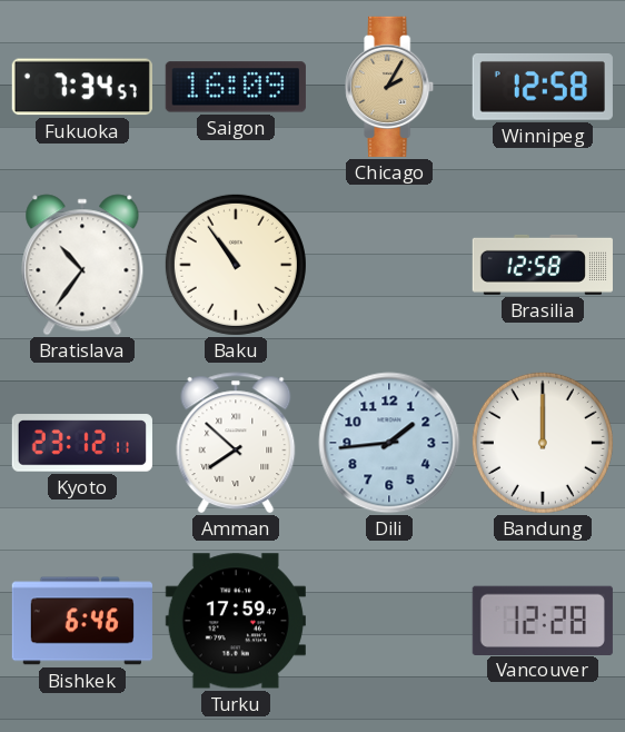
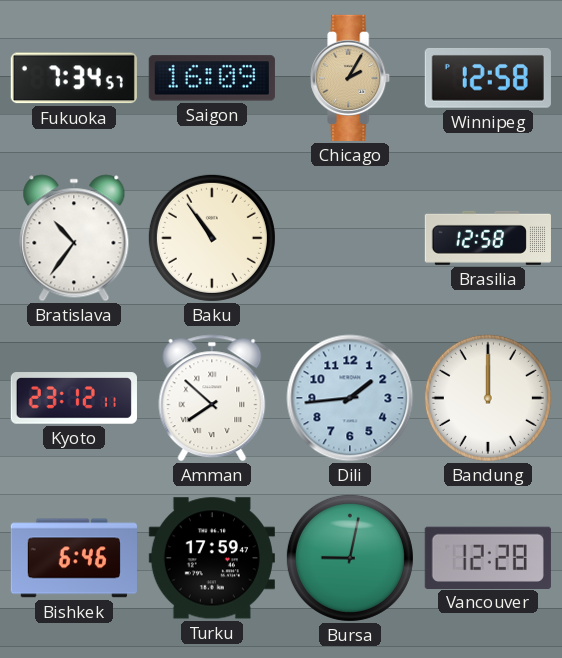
Bursa: none -> 9:02 (350, 558)
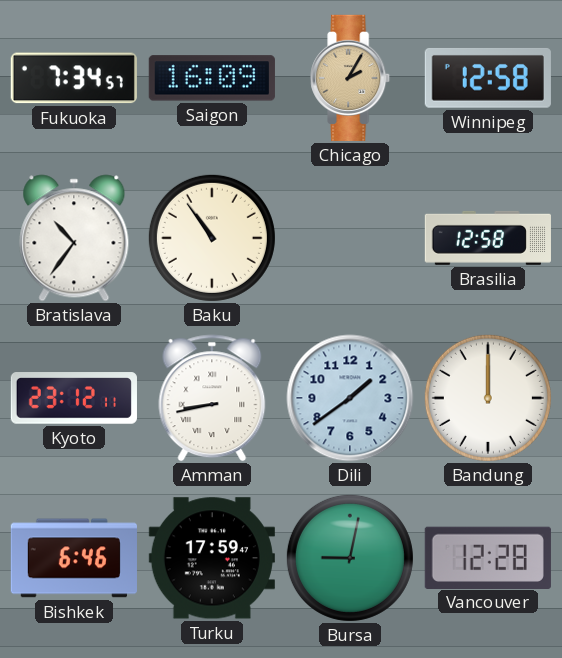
Amman: 7:52 -> 8:43 (212, 398)
Dili: 1:44 -> 1:39 (350, 398)
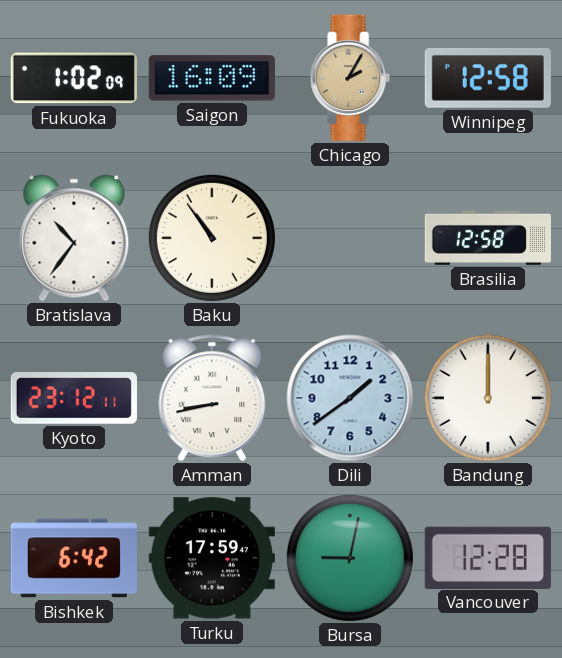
Fukuoka: 7:34 -> 1:02 (74, 78)
Bishkek: 6:46 -> 6:42 (74, 558)
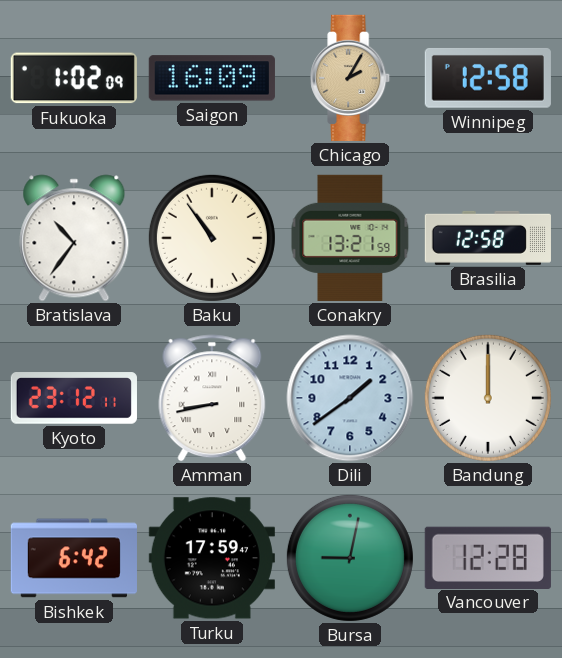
Conakry: none -> 13:21 (350, 238)
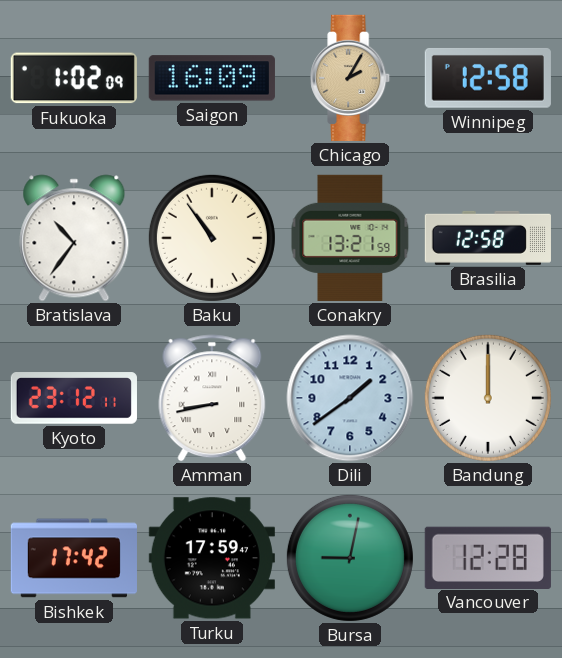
Bishkek: 6:42 -> 17:42 (74, 558)
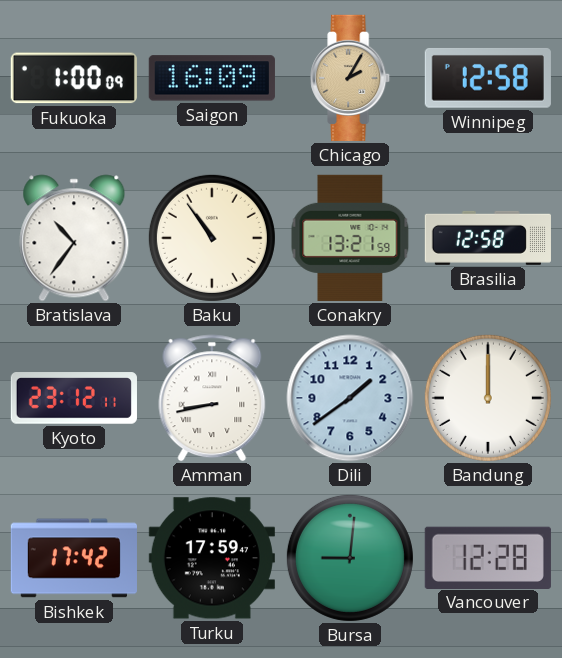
Fukuoka: 1:02 -> 1:00 (74, 78)
Bursa: 9:02 -> 9:01 (350, 558)
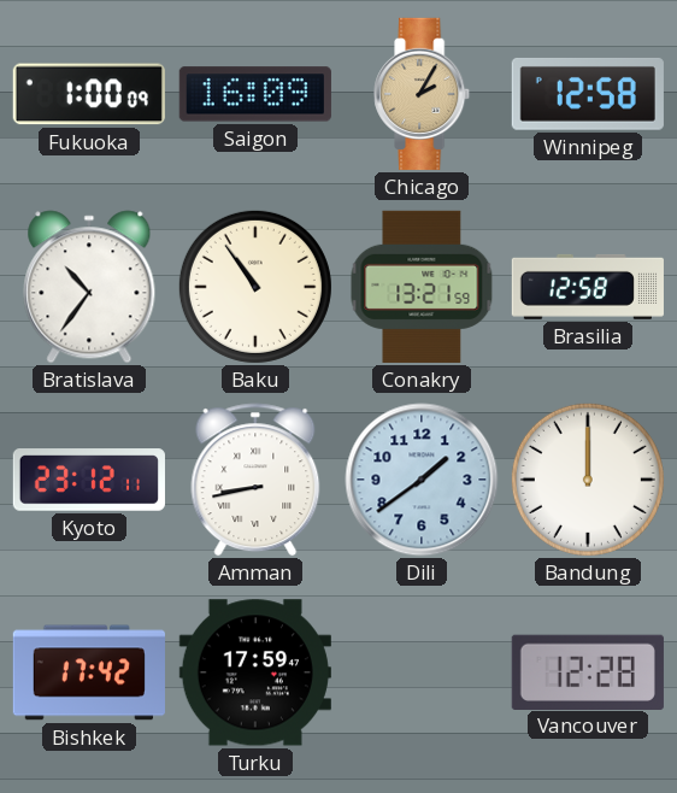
Bursa: 9:01 -> none (350, 558)
